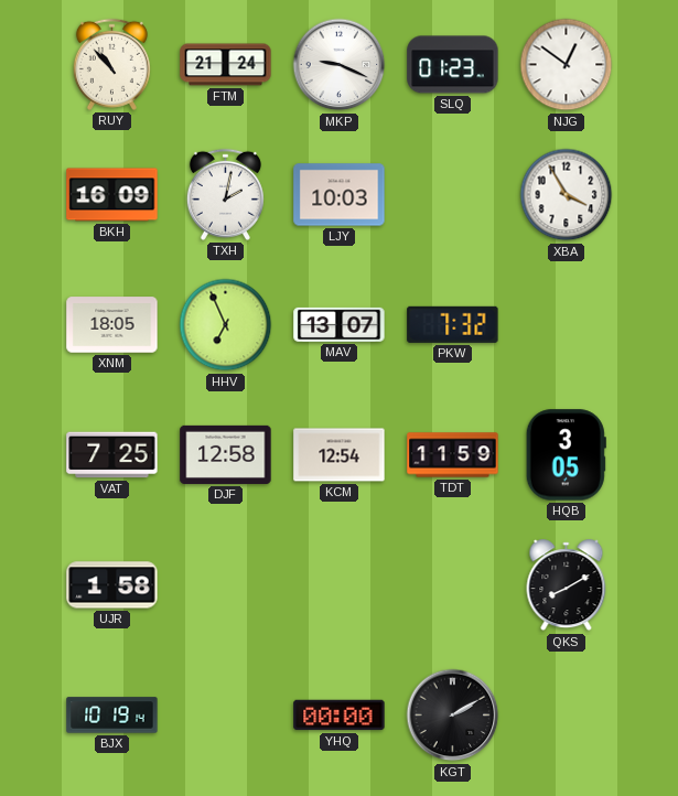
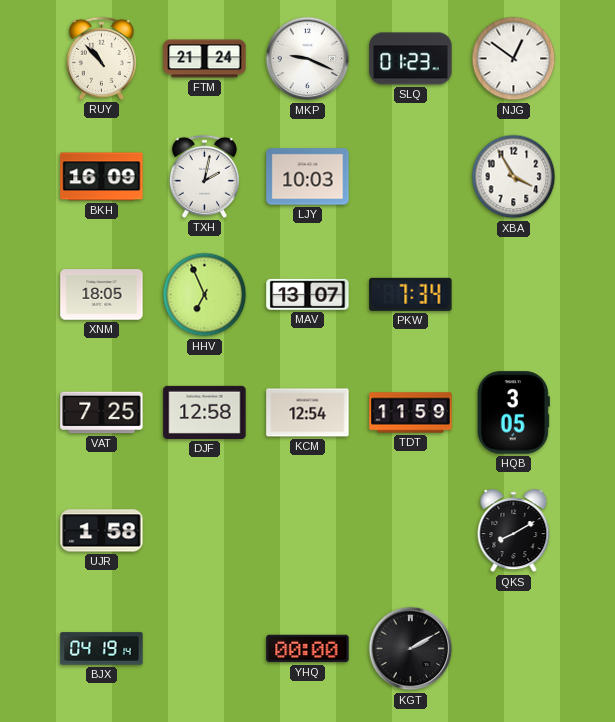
PKW: 7:32 -> 7:34 (411, 294)
BJX: 10:19 -> 04:19 (102, 649)
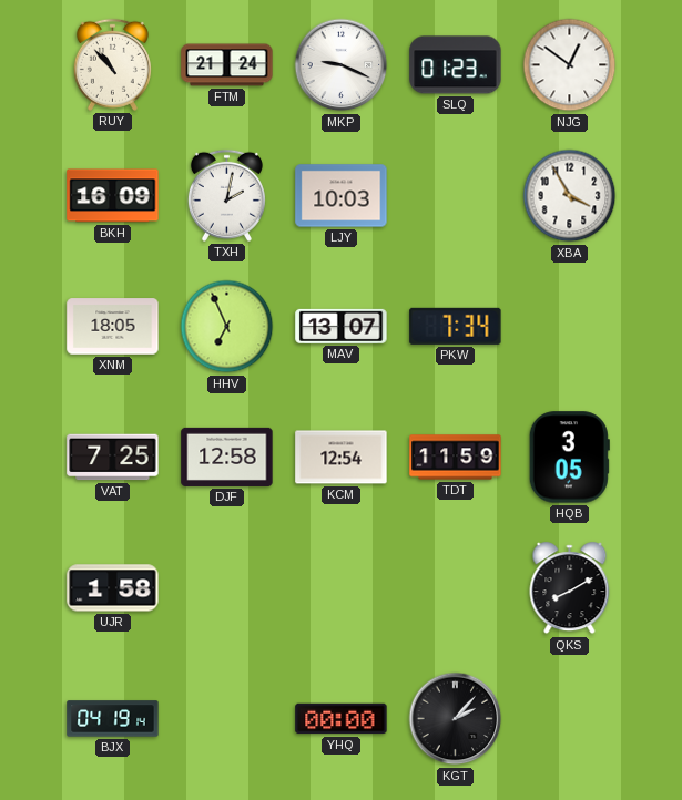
KGT: 2:10 -> 2:07 (456, 719)
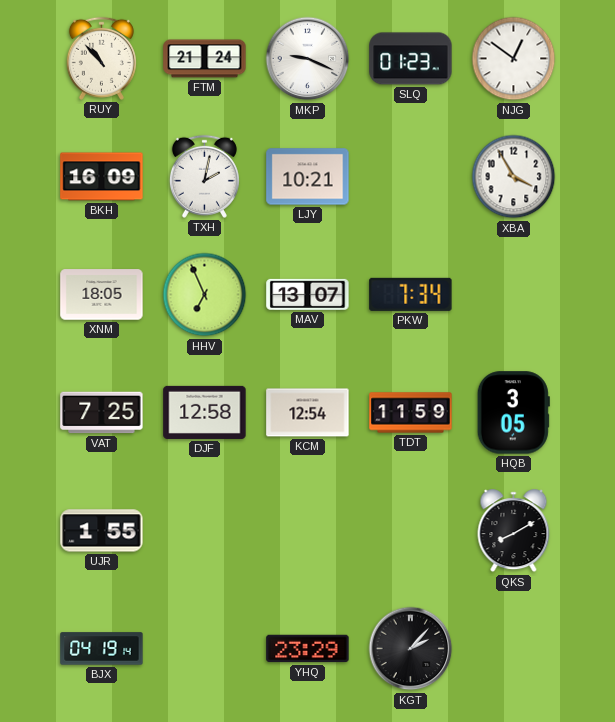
LJY: 10:03 -> 10:21 (308, 177)
UJR: 1:58 -> 1:55 (102, 531)
YHQ: 00:00 -> 23:29 (308, 649)
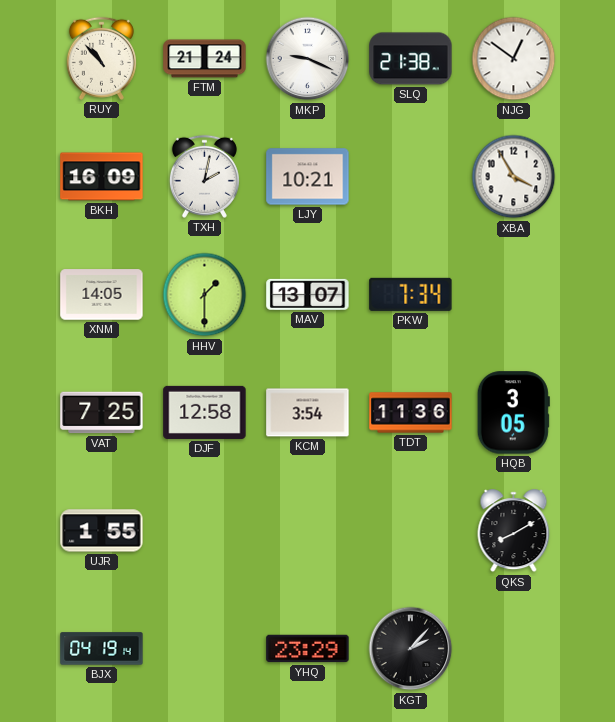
SLQ: 01:23 -> 21:38 (411, 59)
XNM: 18:05 -> 14:05 (102, 295)
HHV: 6:56 -> 1:30 (205, 295)
KCM: 12:54 -> 3:54 (308, 413)
TDT: 11:59 -> 11:36 (411, 413)
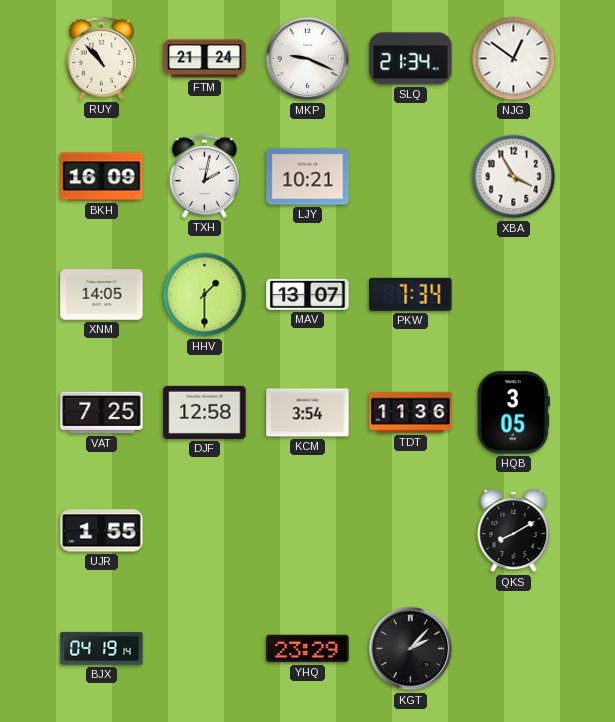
SLQ: 21:38 -> 21:34 (411, 59)
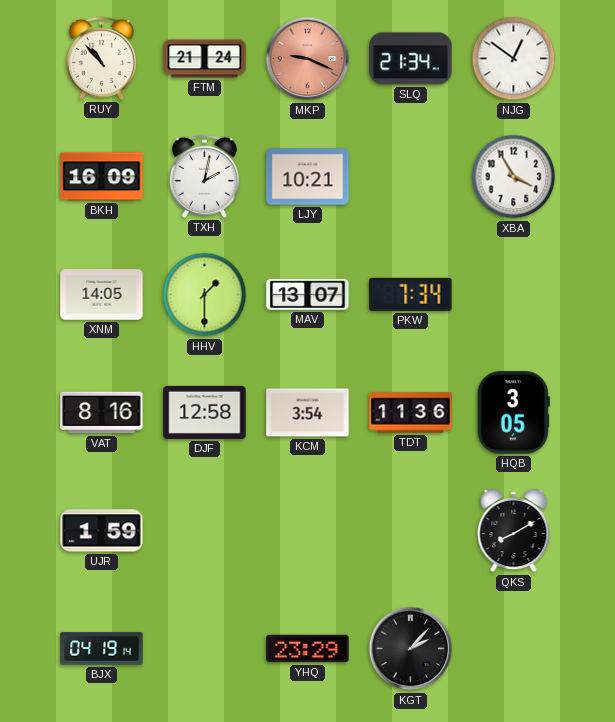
MKP dial: white -> salmon (308, 59)
VAT: 7:25 -> 8:16 (102, 413)
UJR: 1:55 -> 1:59 (102, 531)
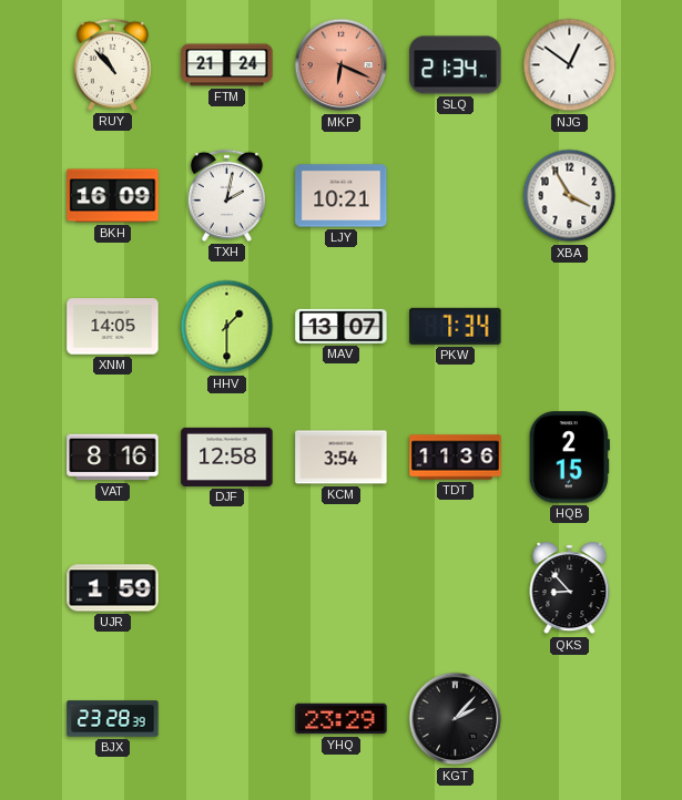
MKP: 9:19 -> 6:19 (342, 65)
HQB: 3:05 -> 2:15 (569, 458)
QKS: 8:10 -> 8:53 (570, 588)
BJX: 04:19 -> 23:28 (113, 719)
